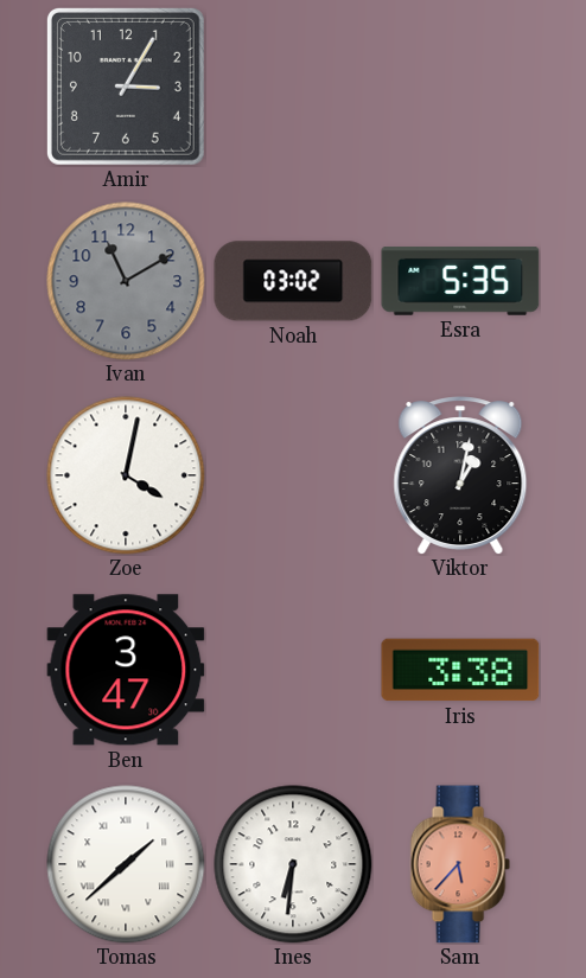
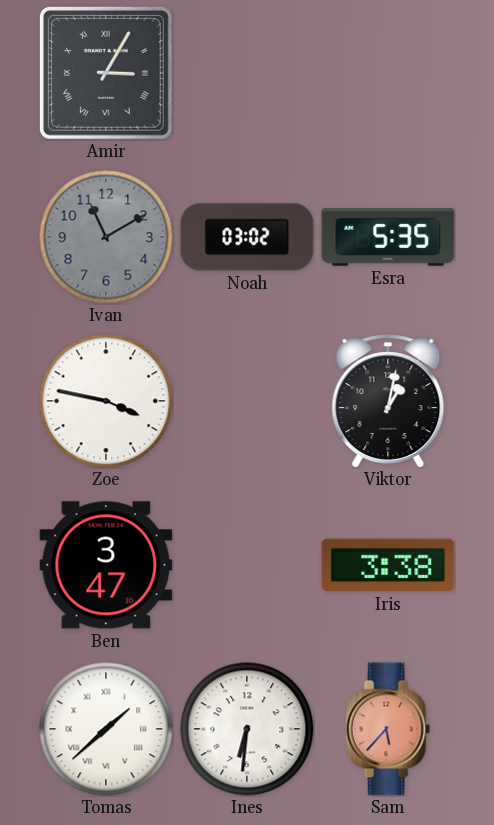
Amir numerals: Arabic -> Roman (106, 73)
Zoe: 4:02 -> 3:47 (106, 401)
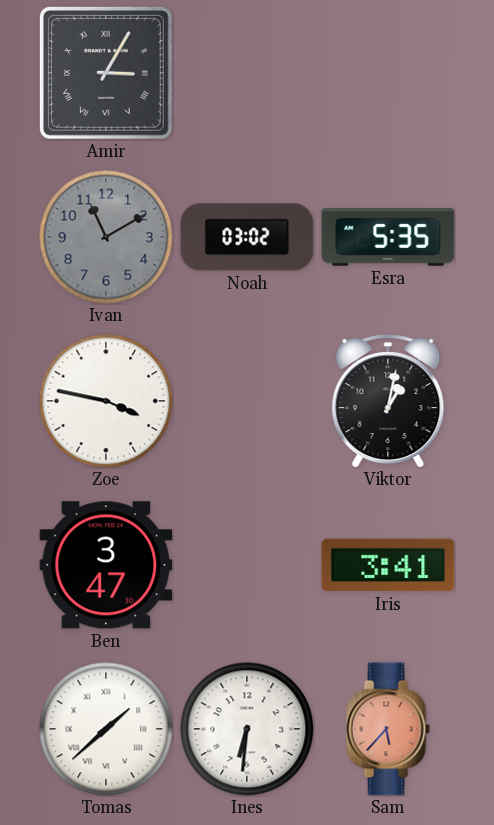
Iris: 3:38 -> 3:41 (388, 565)
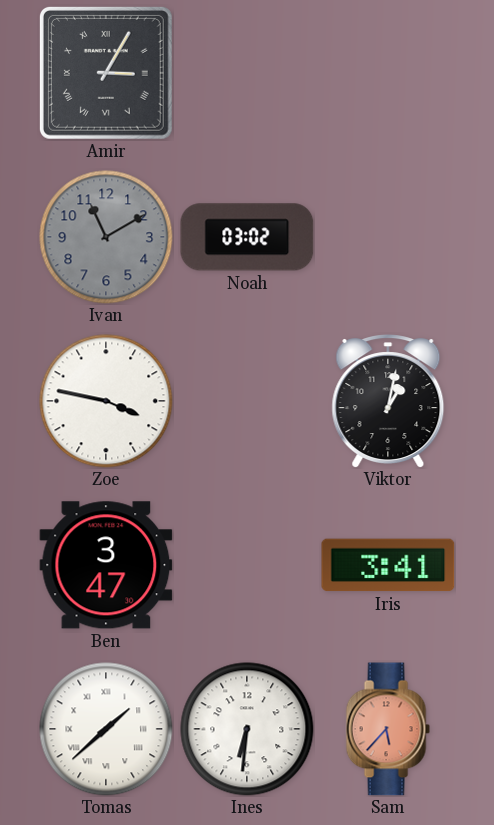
Esra: 5:35 -> none (388, 238)
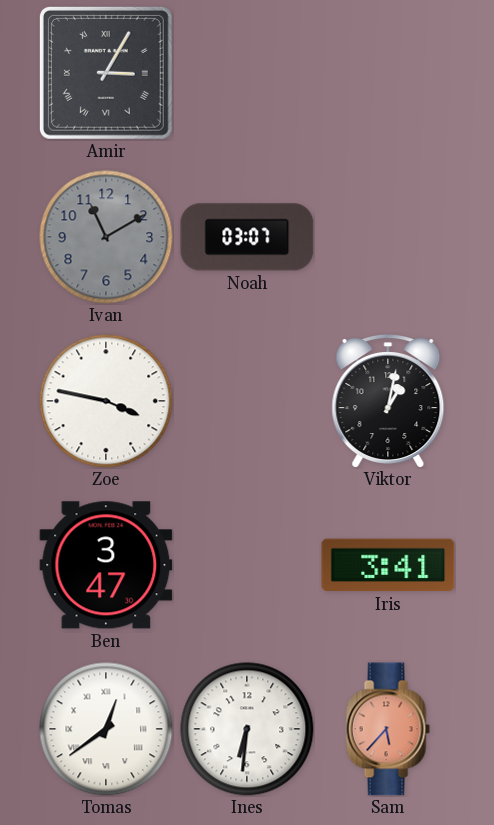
Noah: 03:02 -> 03:07 (247, 237)
Tomas: 1:38 -> 12:39 (106, 729)
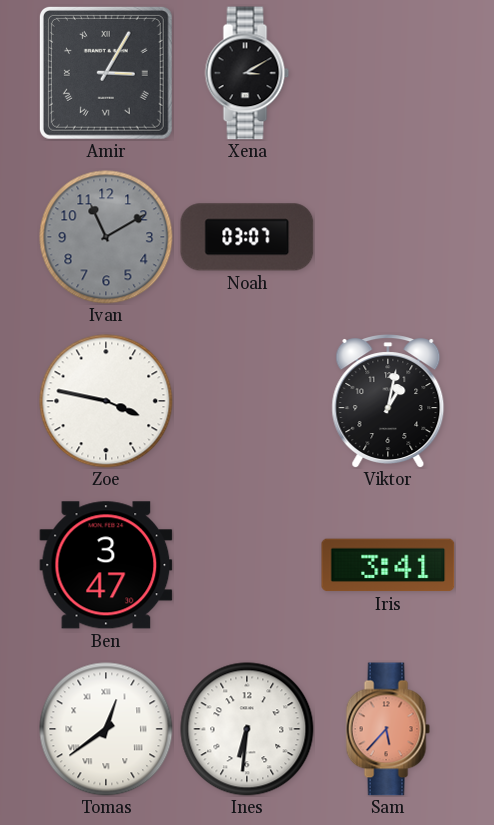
Xena: none -> 3:10 (247, 73)
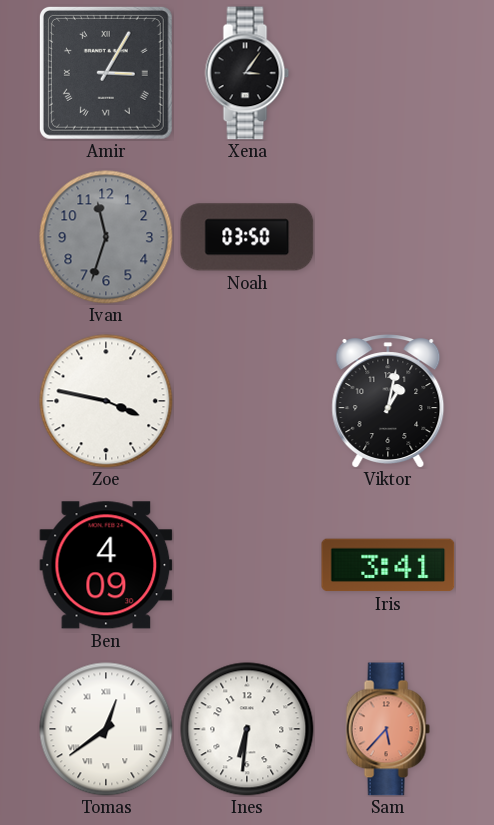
Xena: 3:10 -> 3:06 (247, 73)
Ivan: 11:10 -> 11:33 (106, 237)
Noah: 03:07 -> 03:50 (247, 237)
Ben: 3:47 -> 4:09 (106, 565)
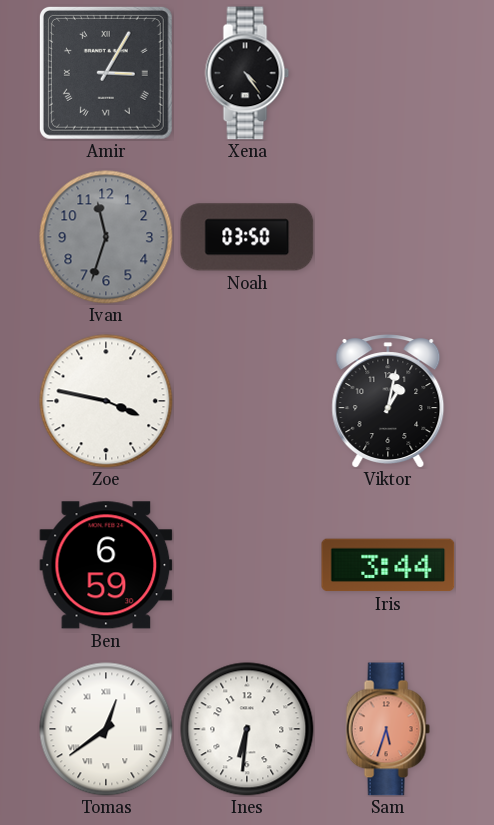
Xena: 3:06 -> 4:24 (247, 73)
Ben: 4:09 -> 6:59 (106, 565)
Iris: 3:41 -> 3:44 (388, 565)
Sam: 5:37 -> 5:33 (388, 729)
